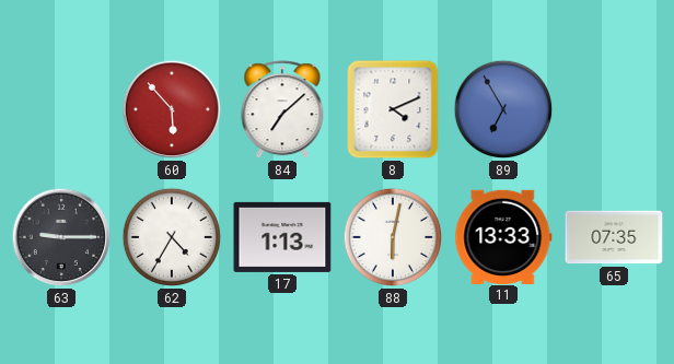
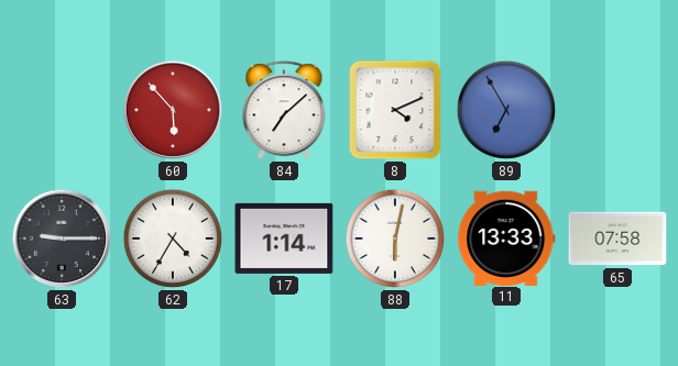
17: 1:13 -> 1:14 (284, 239)
65: 07:35 -> 07:58 (617, 239)
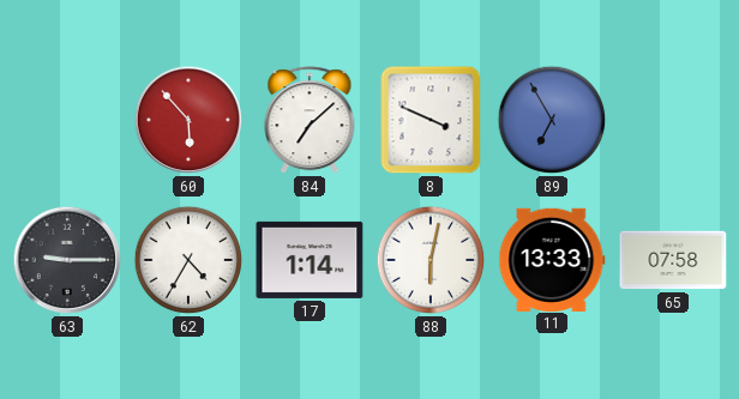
8: 4:11 -> 3:49 (431, 120)
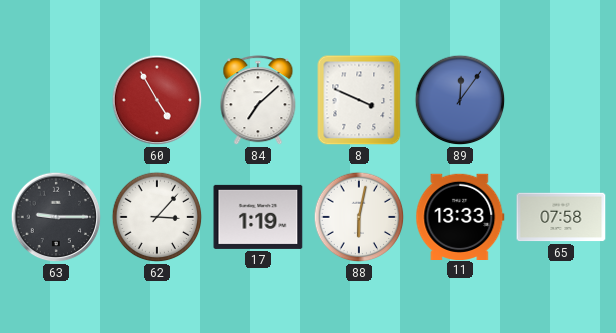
60: 5:53 -> 4:55 (157, 100)
89: 6:55 -> 12:06 (460, 100)
62: 4:35 -> 3:07 (157, 217)
17: 1:14 -> 1:19 (258, 217)
